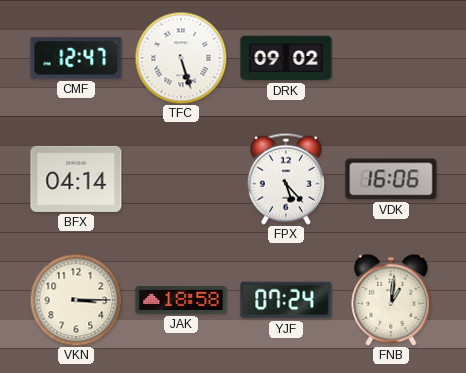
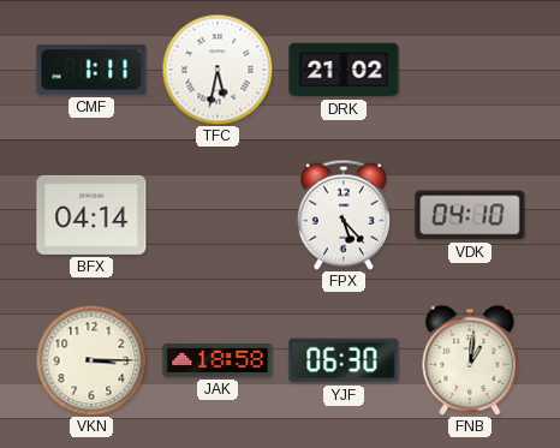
CMF: 12:47 -> 1:11 (91, 70)
TFC: 5:27 -> 5:32 (218, 70)
DRK: 09:02 -> 21:02 (344, 70)
VDK: 16:06 -> 04:10 (470, 215)
YJF: 07:24 -> 06:30 (344, 360)
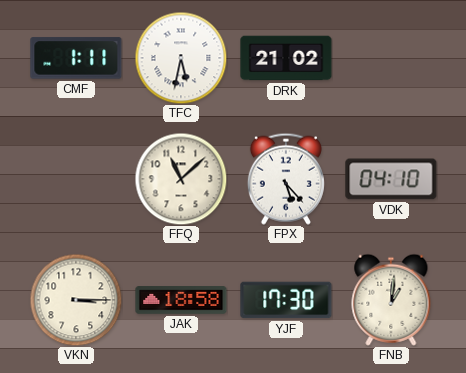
BFX: 04:14 -> none (91, 215)
FFQ: none -> 11:08 (181, 179)
YJF: 06:30 -> 17:30 (286, 300)
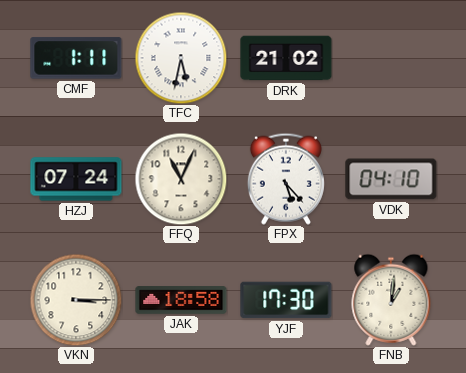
HZJ: none -> 07:24 (76, 179)
FFQ: 11:08 -> 11:04 (181, 179)
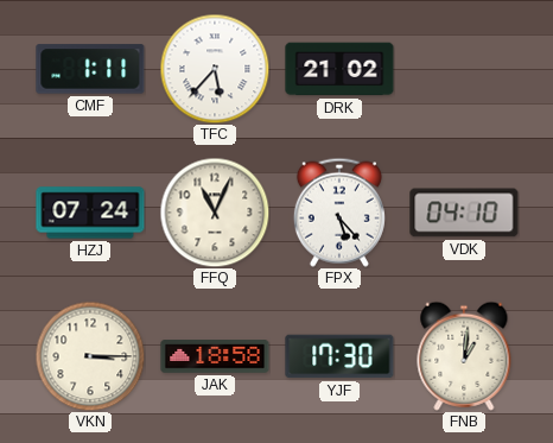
TFC: 5:32 -> 5:37 (215, 69)
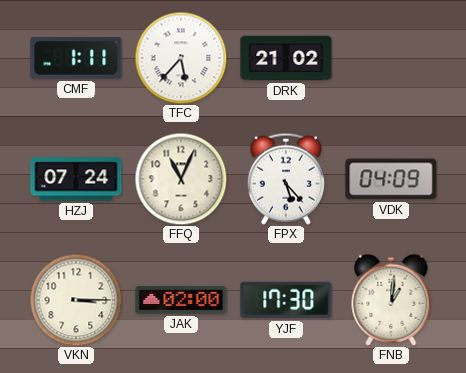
VDK: 04:10 -> 04:09 (391, 179)
JAK: 18:58 -> 02:00 (181, 300)
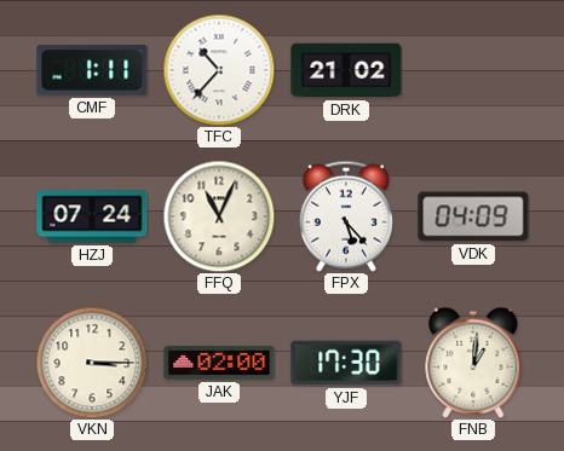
TFC: 5:37 -> 10:37 (219, 70)
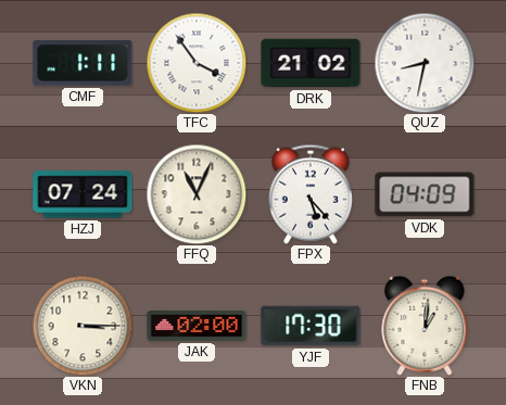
TFC: 10:37 -> 3:54 (197, 63)
QUZ: none -> 8:32 (425, 63)
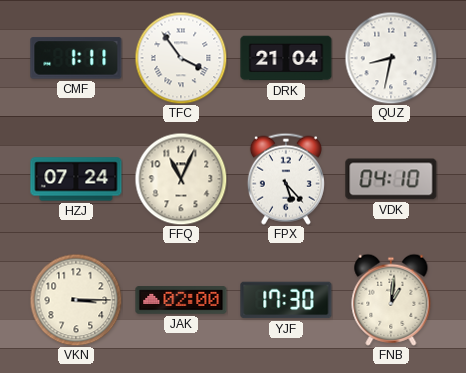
DRK: 21:02 -> 21:04 (286, 58)
VDK: 04:09 -> 04:10 (391, 179)
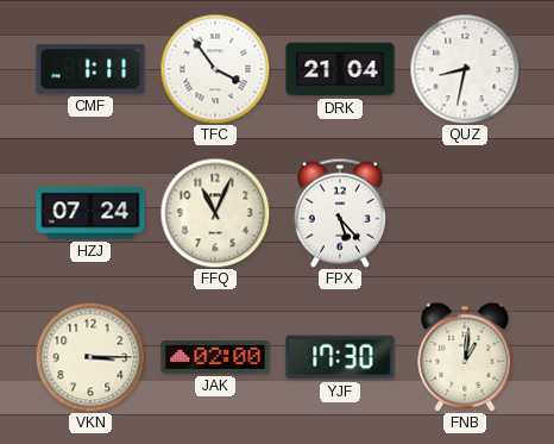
VDK: 04:10 -> none (391, 179)
